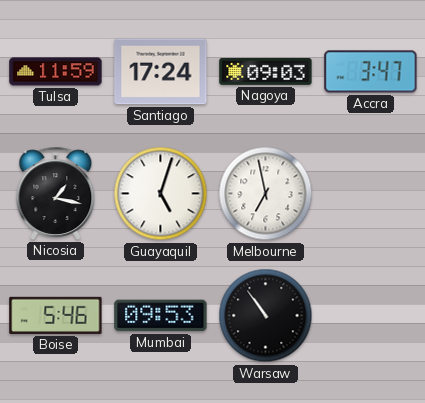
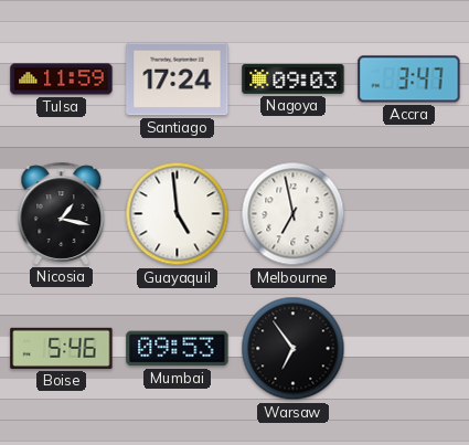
Guayaquil: 5:03 -> 4:59 (178, 214)
Warsaw: 10:54 -> 6:54 (294, 349)
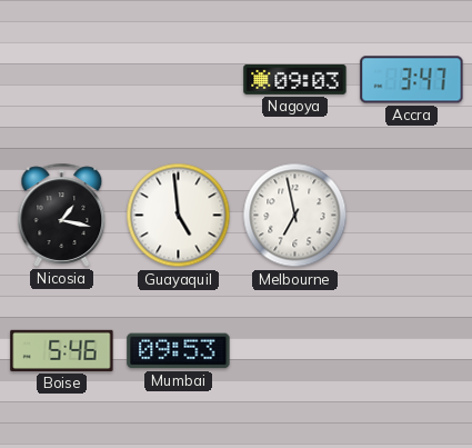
Tulsa: 11:59 -> none (62, 80)
Santiago: 17:24 -> none (178, 80)
Warsaw: 6:54 -> none (294, 349)
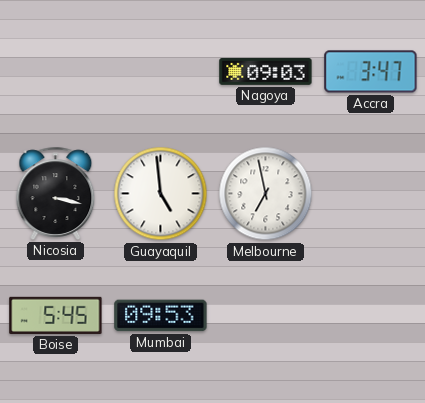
Nicosia: 1:17 -> 3:17 (56, 193)
Boise: 5:46 -> 5:45 (56, 315)
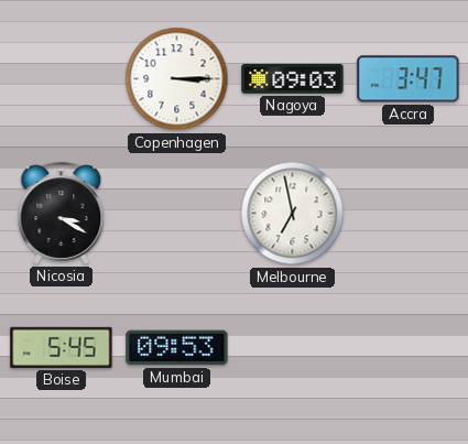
Copenhagen: none -> 3:15 (177, 79)
Nicosia: 3:17 -> 3:20 (62, 213)
Guayaquil: 4:59 -> none (161, 194)
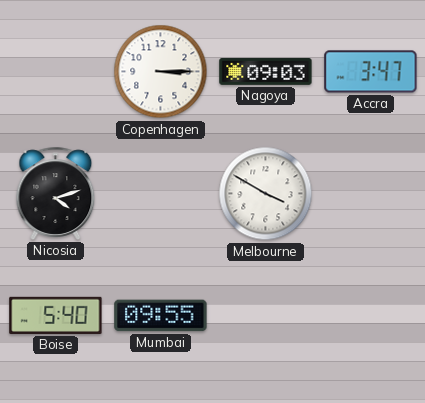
Nicosia: 3:20 -> 4:12 (56, 193)
Melbourne: 6:58 -> 3:50 (266, 194)
Boise: 5:45 -> 5:40 (56, 315)
Mumbai: 09:53 -> 09:55 (161, 316)
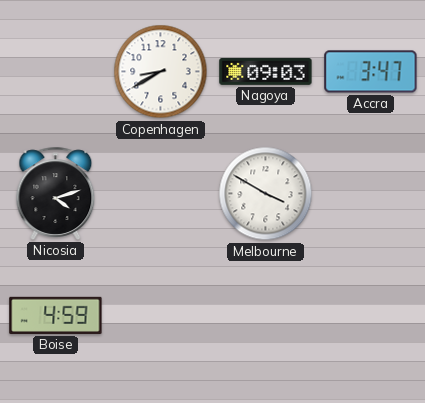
Copenhagen: 3:15 -> 8:40 (161, 72)
Boise: 5:40 -> 4:59 (56, 315)
Mumbai: 09:55 -> none (161, 316)
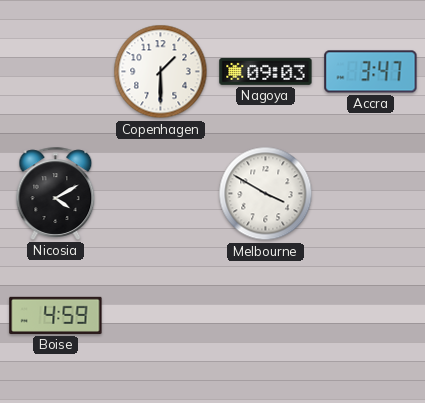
Copenhagen: 8:40 -> 1:30 (161, 72)
Nicosia: 4:12 -> 4:10 (56, 193)
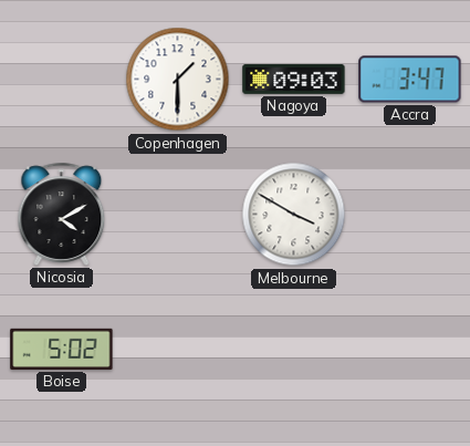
Boise: 4:59 -> 5:02 (62, 349)
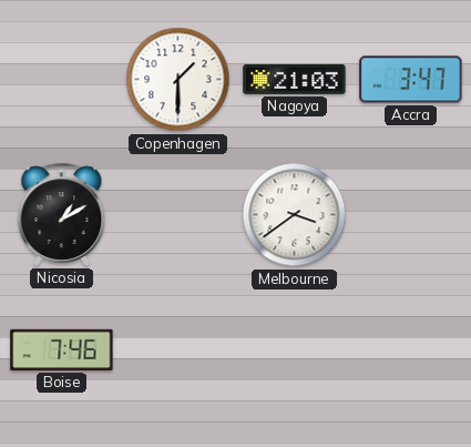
Nagoya: 09:03 -> 21:03 (295, 79)
Nicosia: 4:10 -> 1:10 (62, 214)
Melbourne: 3:50 -> 3:39 (295, 215)
Boise: 5:02 -> 7:46 (62, 349)
